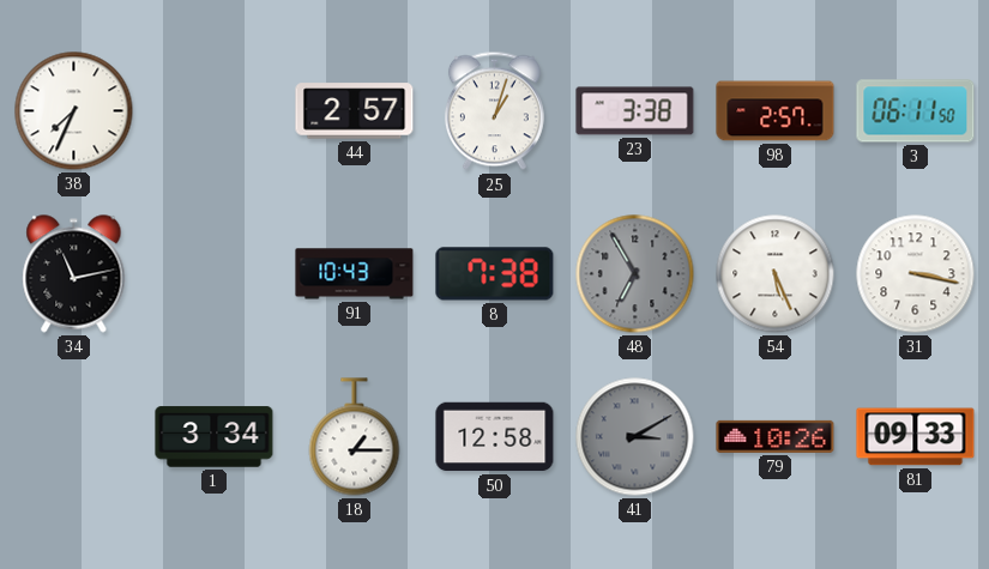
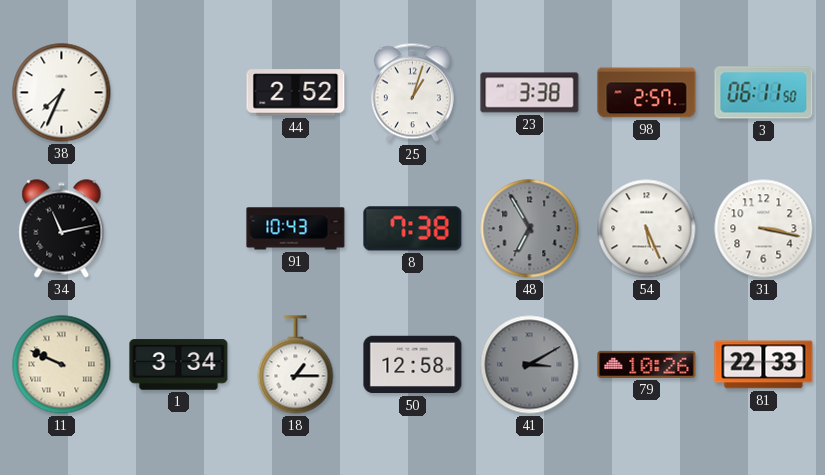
44: 2:57 -> 2:52 (296, 93)
11: none -> 9:49 (62, 365)
81: 09:33 -> 22:33 (764, 365)
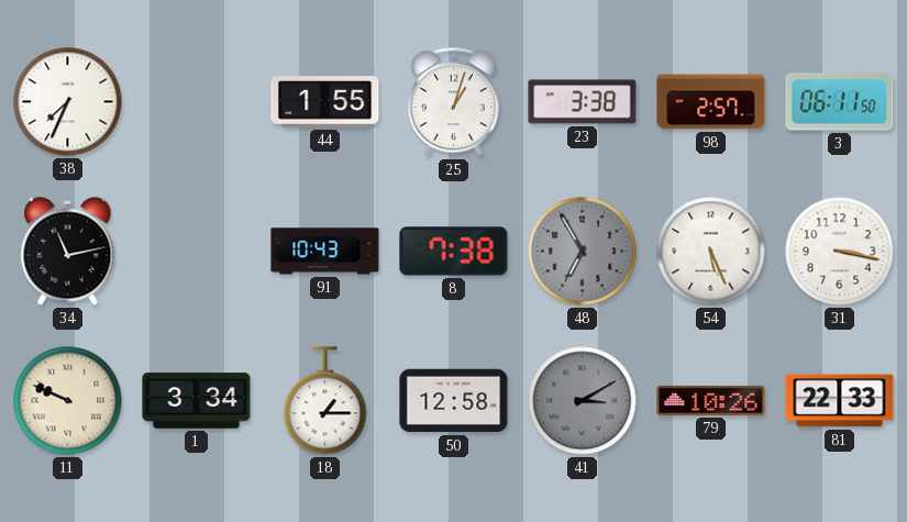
44: 2:52 -> 1:55 (325, 102)
